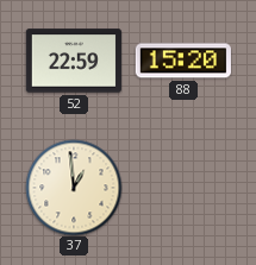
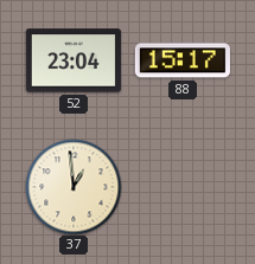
52: 22:59 -> 23:04 (74, 60)
88: 15:20 -> 15:17 (183, 60)
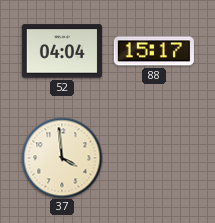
52: 23:04 -> 04:04 (62, 51)
37: 12:59 -> 3:59 (62, 158)
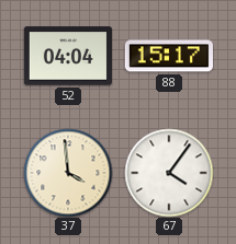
67: none -> 4:06 (169, 173)
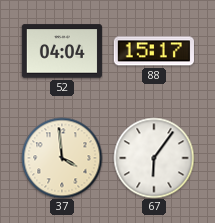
67: 4:06 -> 6:06 (154, 158)
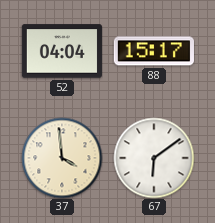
67: 6:06 -> 6:09 (154, 158)
